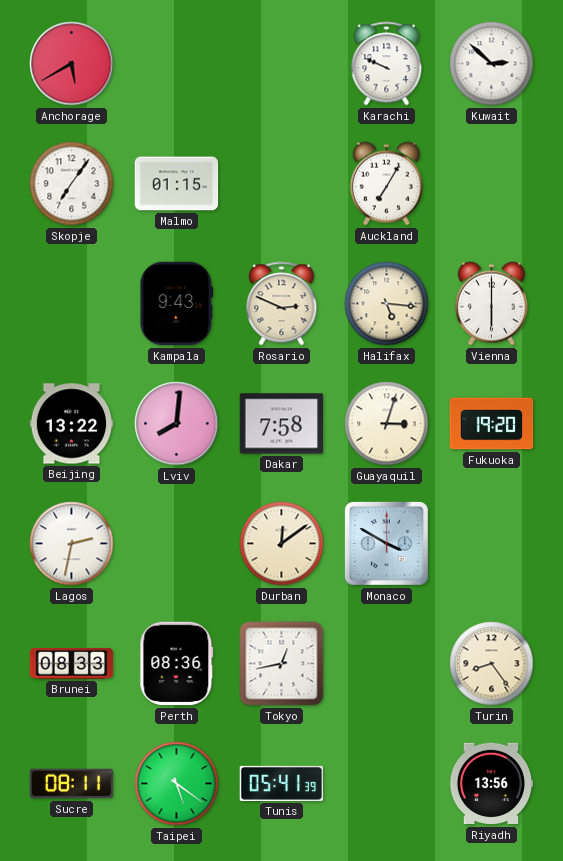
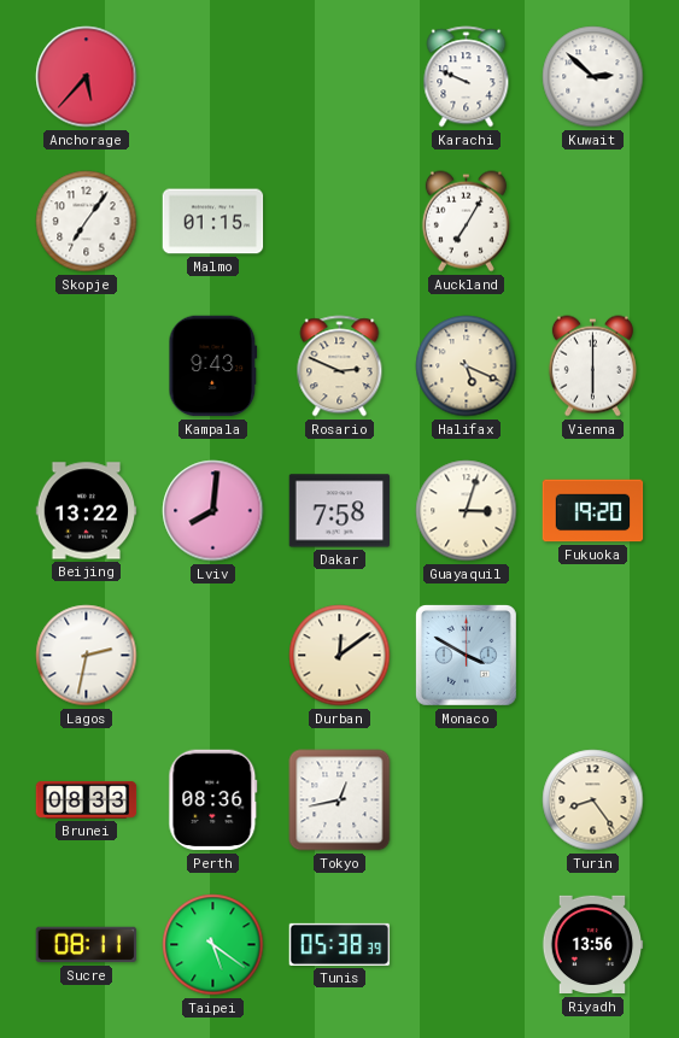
Anchorage: 5:40 -> 5:37 (87, 77)
Halifax: 5:16 -> 5:19 (467, 366)
Tunis: 05:41 -> 05:38 (340, 944)
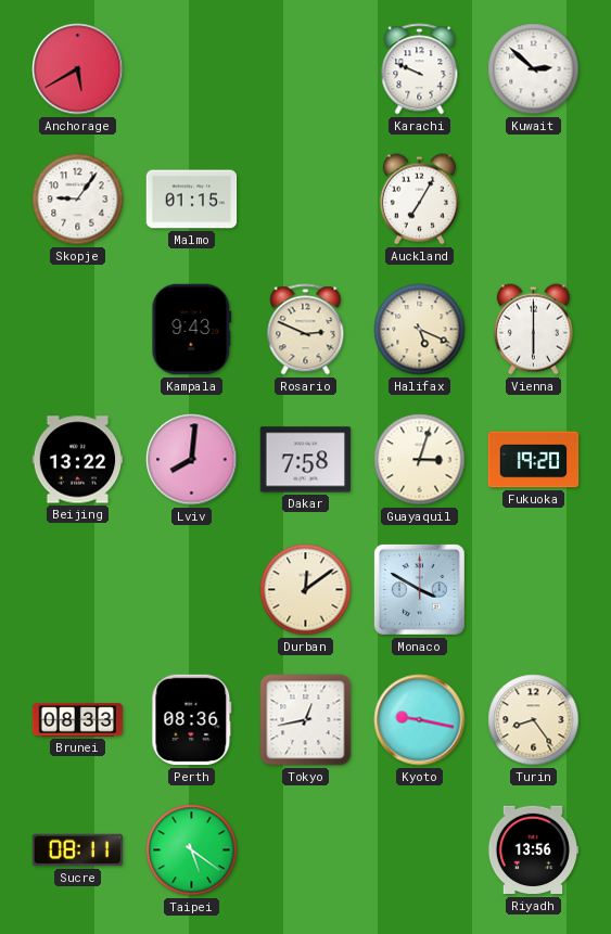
Anchorage: 5:37 -> 5:40 (78, 69)
Skopje: 7:06 -> 9:06 (78, 200)
Lagos: 2:32 -> none (87, 656)
Kyoto: none -> 9:17 (420, 720)
Tunis: 05:38 -> none (340, 944)
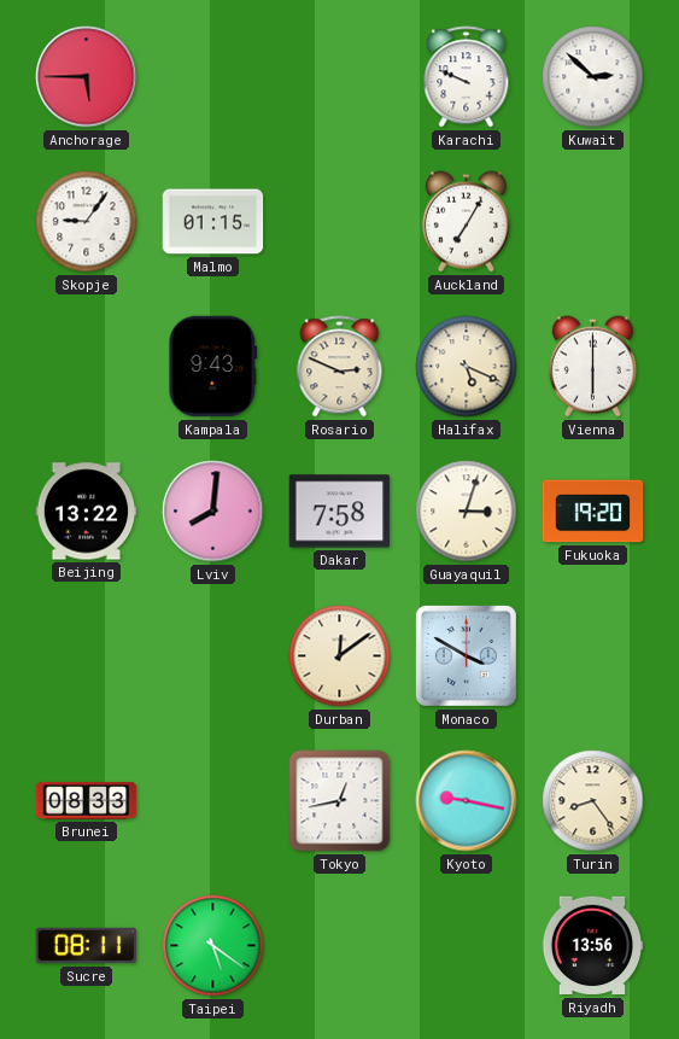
Anchorage: 5:40 -> 5:45 (87, 77)
Perth: 08:36 -> none (192, 720)
